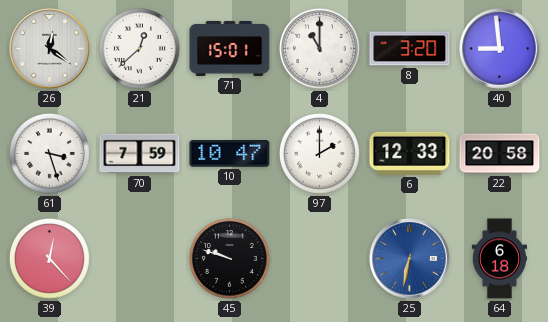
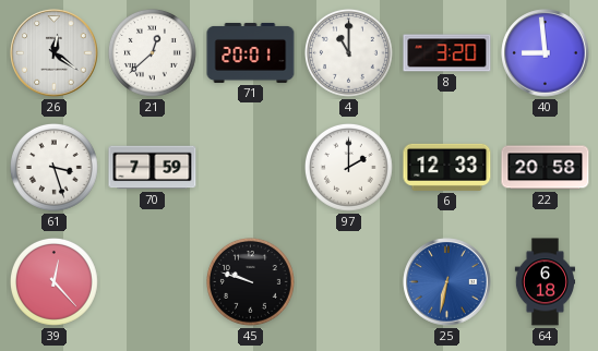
71: 15:01 -> 20:01 (251, 52)
10: 10:47 -> none (230, 154)
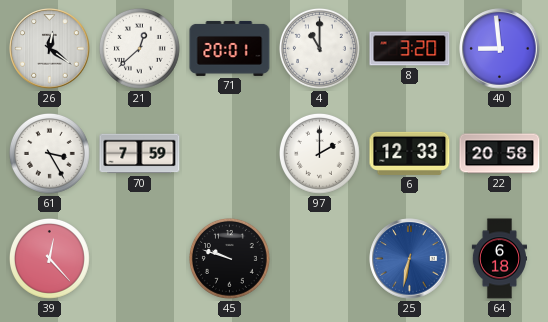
61: 3:27 -> 3:25 (50, 154)
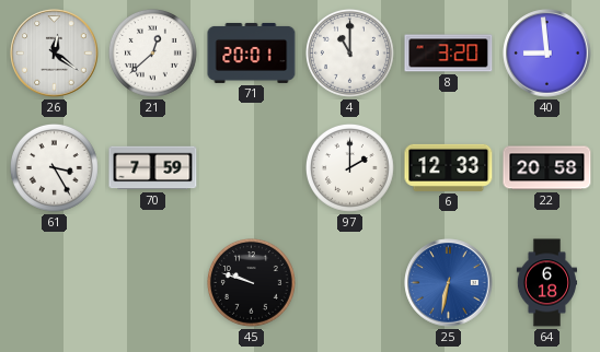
39: 12:23 -> none (50, 259)
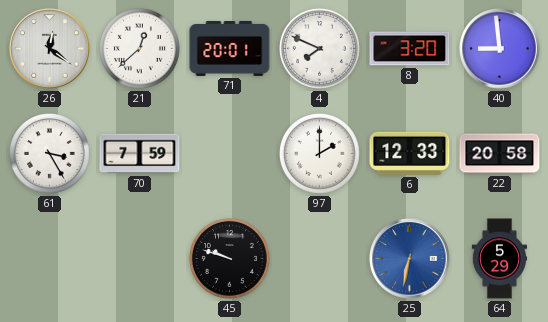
4: 11:00 -> 7:49 (320, 49)
64: 6:18 -> 5:29 (499, 259)
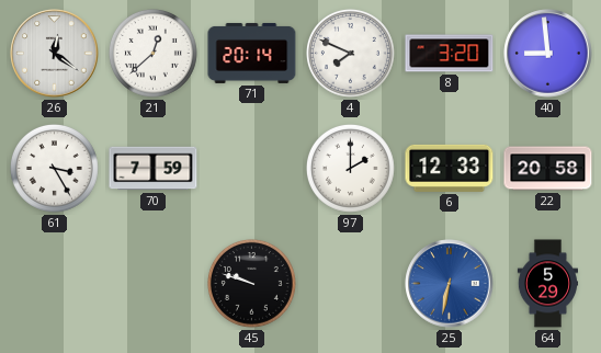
71: 20:01 -> 20:14 (252, 53)
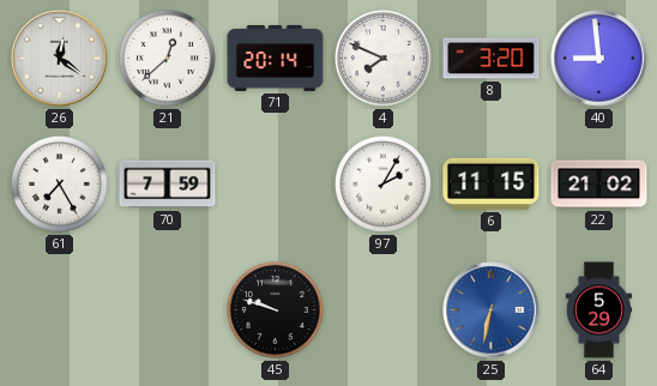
61: 3:25 -> 7:25 (60, 185)
97: 2:00 -> 2:05 (384, 185)
6: 12:33 -> 11:15 (492, 183)
22: 20:58 -> 21:02 (599, 185)
